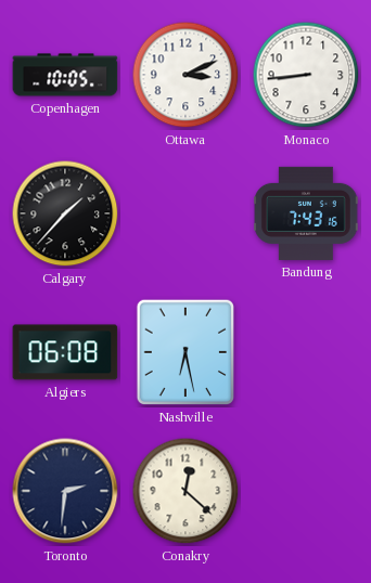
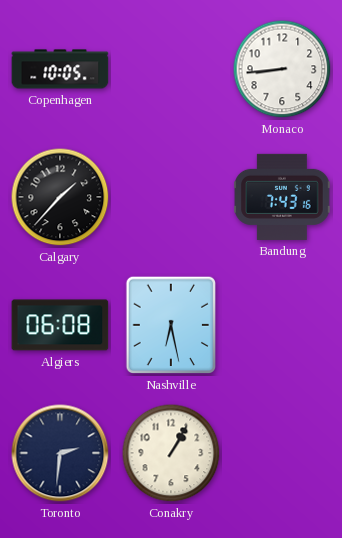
Ottawa: 3:11 -> none (185, 75)
Conakry: 12:22 -> 1:05 (171, 453)
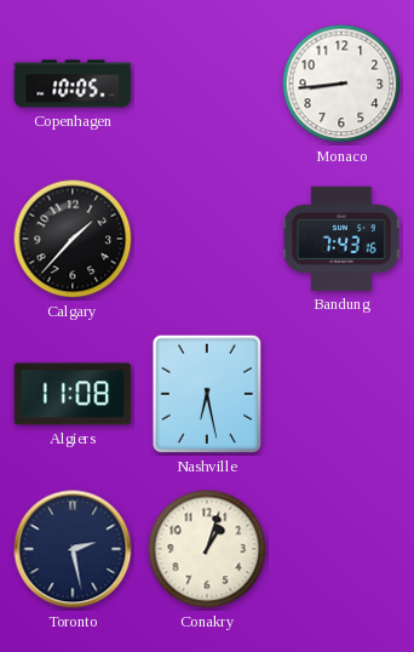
Algiers: 06:08 -> 11:08 (73, 394)
Toronto: 2:31 -> 2:28 (73, 549)
Conakry: 1:05 -> 1:03 (207, 549)
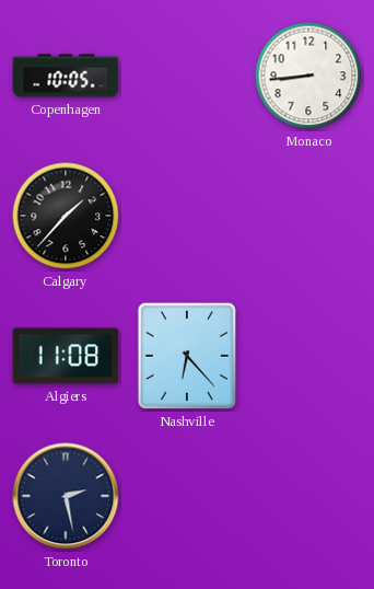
Bandung: 7:43 -> none (341, 239)
Nashville: 6:28 -> 6:23 (187, 356)
Conakry: 1:03 -> none (207, 549)
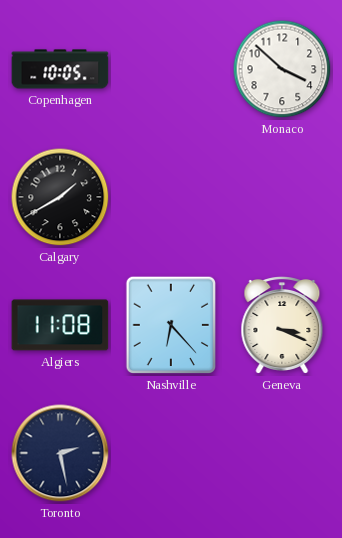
Monaco: 8:44 -> 3:52 (282, 69)
Calgary: 1:37 -> 1:40 (60, 197)
Geneva: none -> 3:19 (282, 326)
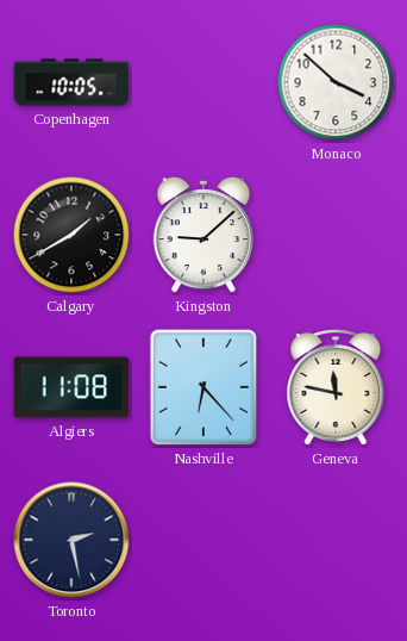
Kingston: none -> 9:08 (203, 235)
Geneva: 3:19 -> 11:47 (336, 388)
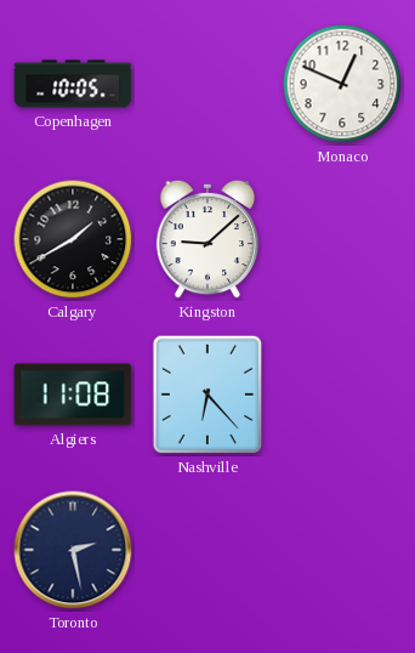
Monaco: 3:52 -> 12:49 (342, 84)
Geneva: 11:47 -> none (336, 388)
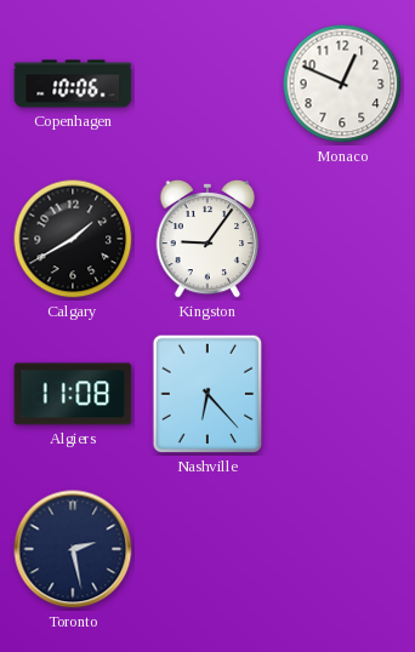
Copenhagen: 10:05 -> 10:06 (73, 84)
Kingston: 9:08 -> 9:06 (207, 239)
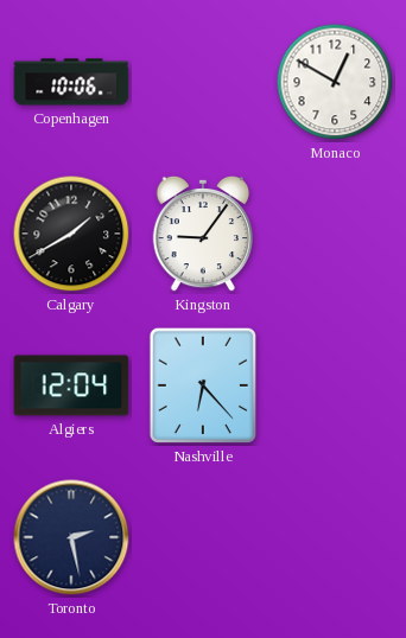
Monaco: 12:49 -> 12:50 (335, 82)
Algiers: 11:08 -> 12:04 (71, 385)
